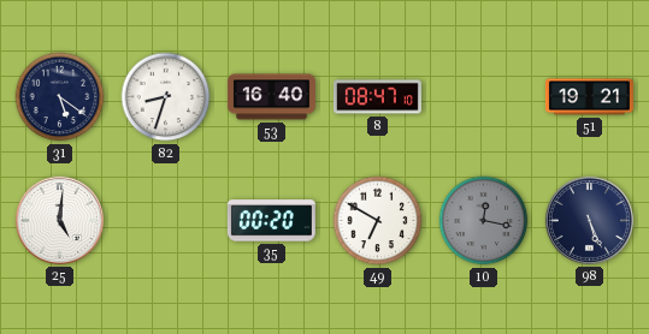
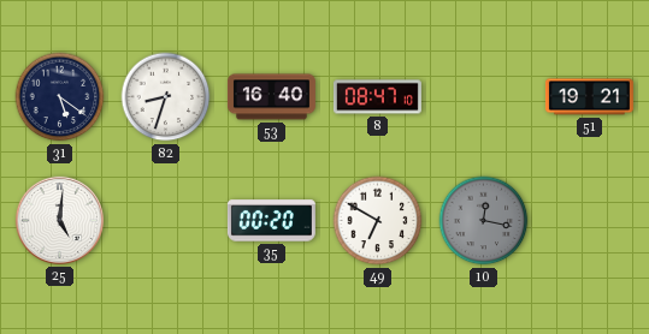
98: 5:26 -> none (589, 220)
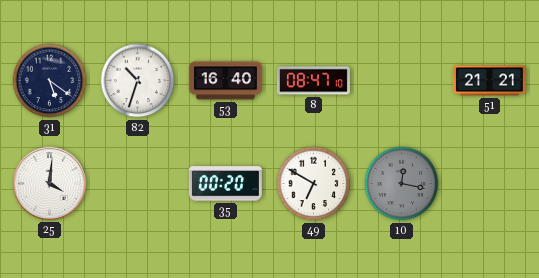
82: 8:33 -> 10:33 (138, 81)
51: 19:21 -> 21:21 (489, 81)
25: 5:01 -> 4:01 (49, 183)
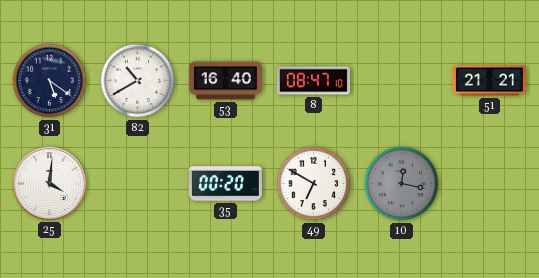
82: 10:33 -> 10:40 (138, 81)
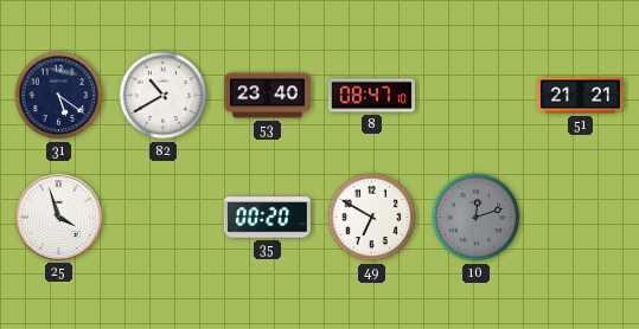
53: 16:40 -> 23:40 (267, 96)
25: 4:01 -> 3:57 (58, 217)
10: 12:17 -> 12:12 (477, 218)
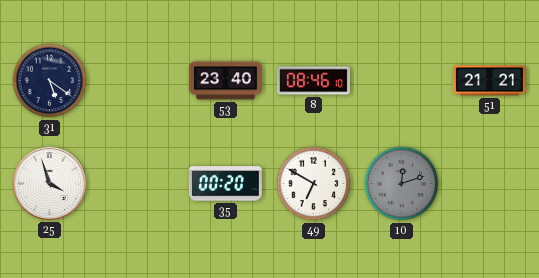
82: 10:40 -> none (164, 96)
8: 08:47 -> 08:46 (313, 81)
